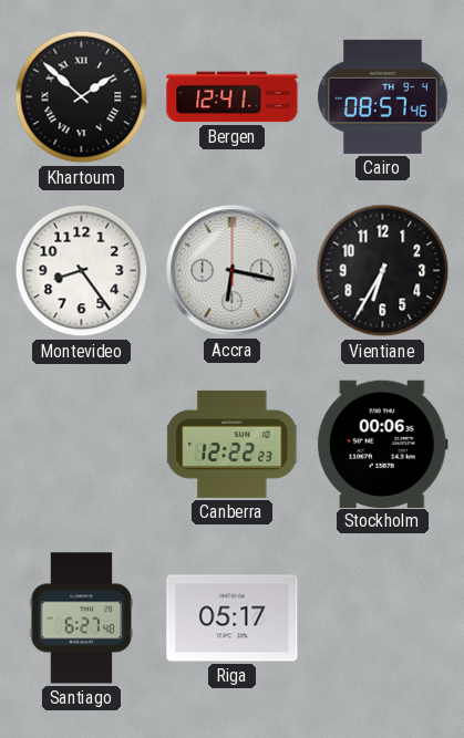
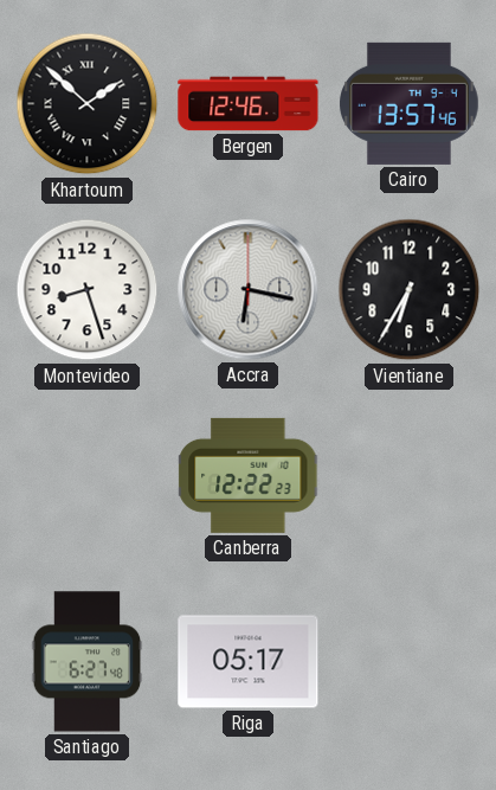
Bergen: 12:41 -> 12:46 (249, 104)
Cairo: 08:57 -> 13:57 (410, 103)
Montevideo: 8:24 -> 8:27 (88, 290)
Stockholm: 00:06 -> none (382, 444)
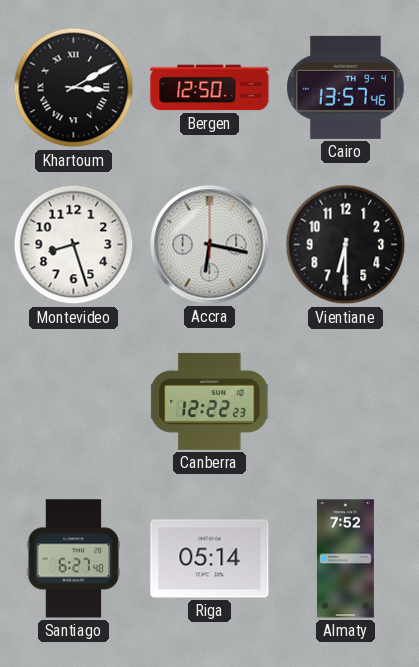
Khartoum: 1:52 -> 3:10 (74, 88)
Bergen: 12:46 -> 12:50 (210, 88)
Vientiane: 6:35 -> 6:30 (346, 245)
Riga: 05:17 -> 05:14 (210, 559)
Almaty: none -> 7:52 (345, 559)
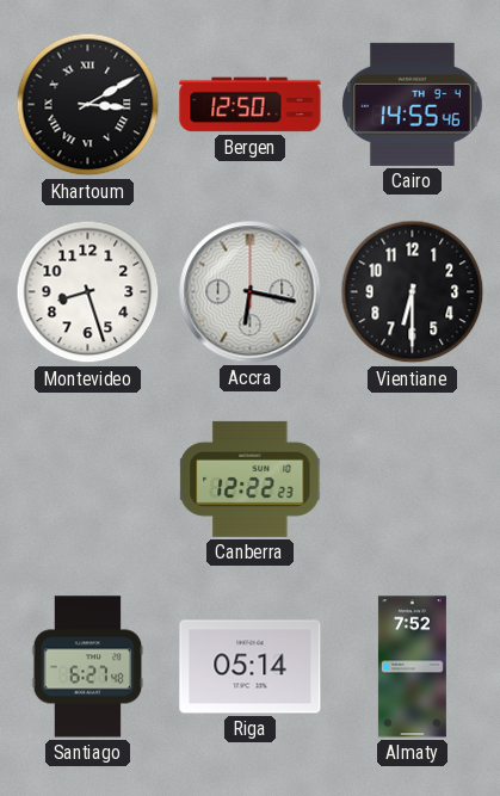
Cairo: 13:57 -> 14:55 (413, 104)
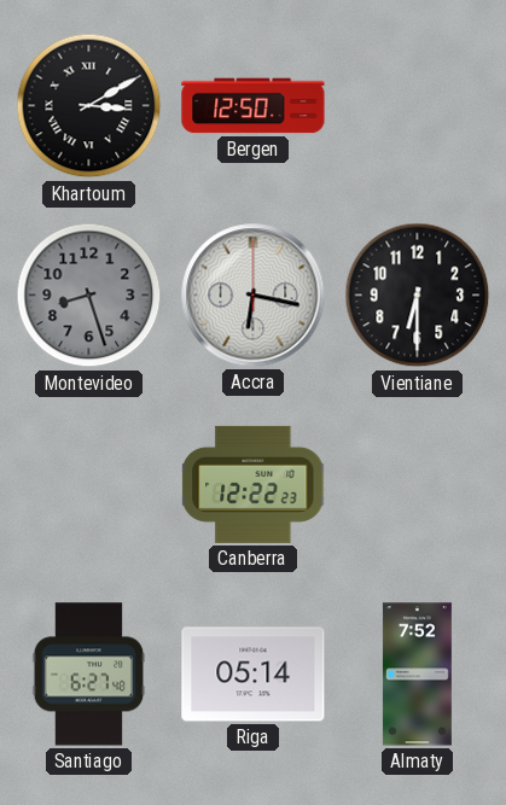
Cairo: 14:55 -> none (413, 104)
Montevideo dial: white -> grey (89, 296)
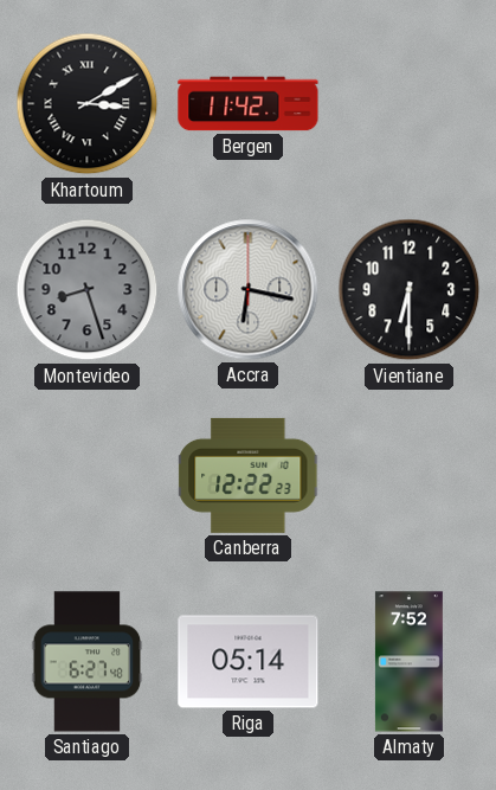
Bergen: 12:50 -> 11:42 (249, 104)
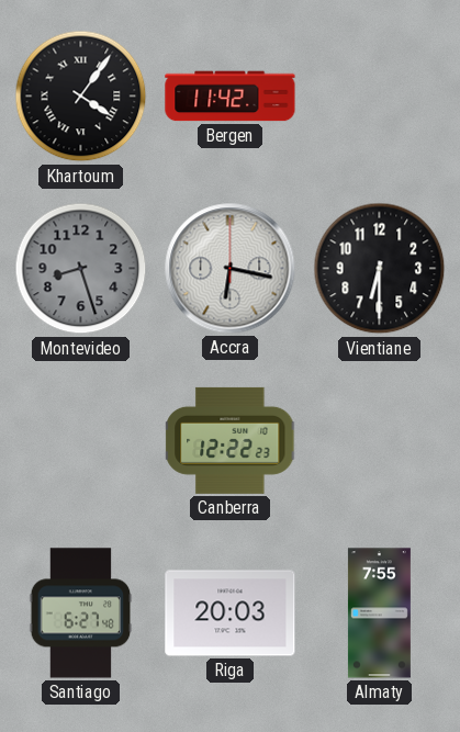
Khartoum: 3:10 -> 4:06 (81, 97)
Riga: 05:14 -> 20:03 (231, 613)
Almaty: 7:52 -> 7:55 (379, 613)
